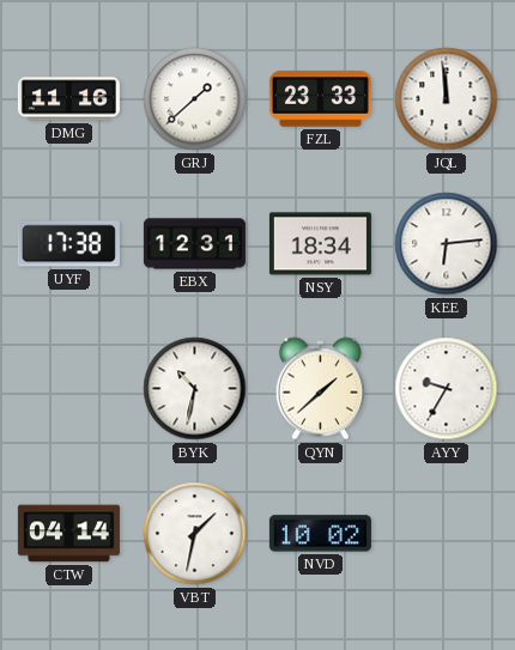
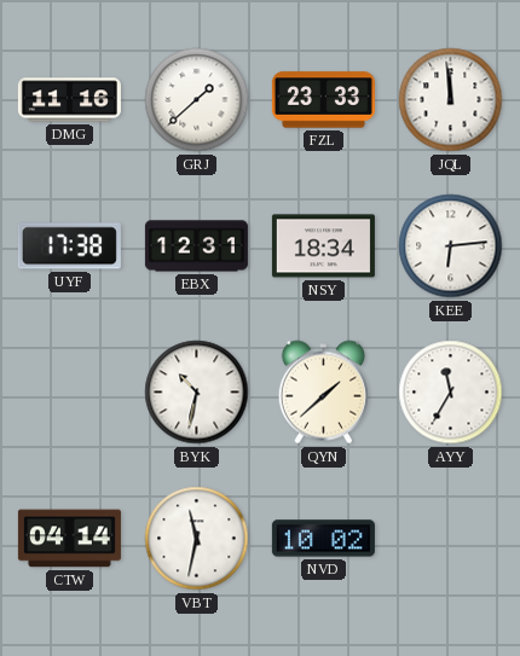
AYY: 9:35 -> 11:35 (451, 393)
VBT: 1:32 -> 11:32 (197, 539)
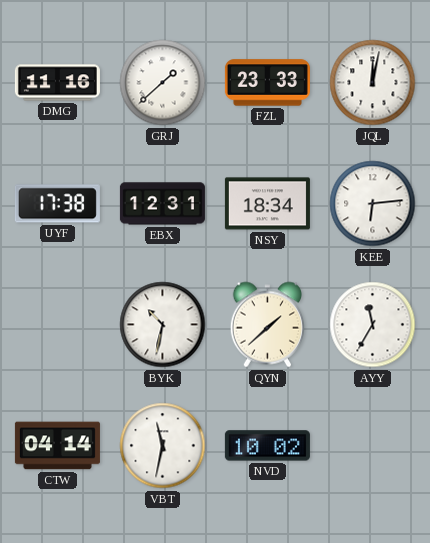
JQL: 11:59 -> 12:02 (373, 83)
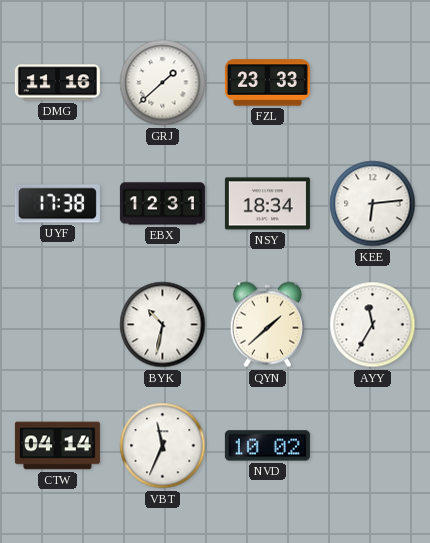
JQL: 12:02 -> none (373, 83)
VBT: 11:32 -> 11:34 (163, 446)
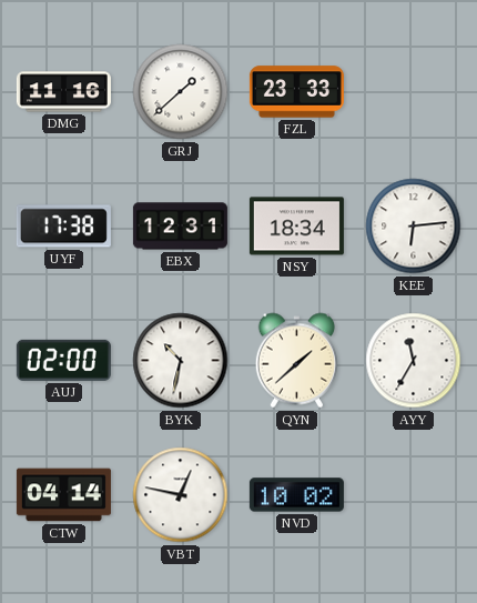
AUJ: none -> 02:00 (63, 360)
VBT: 11:34 -> 12:47 (181, 495)
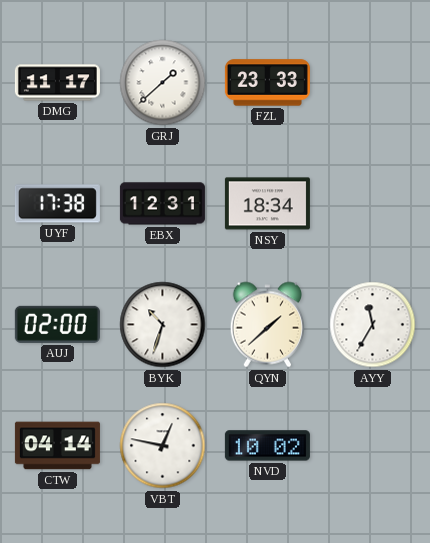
DMG: 11:16 -> 11:17 (57, 83)
KEE: 6:14 -> none (414, 227)
BYK: 10:32 -> 10:33 (163, 325)
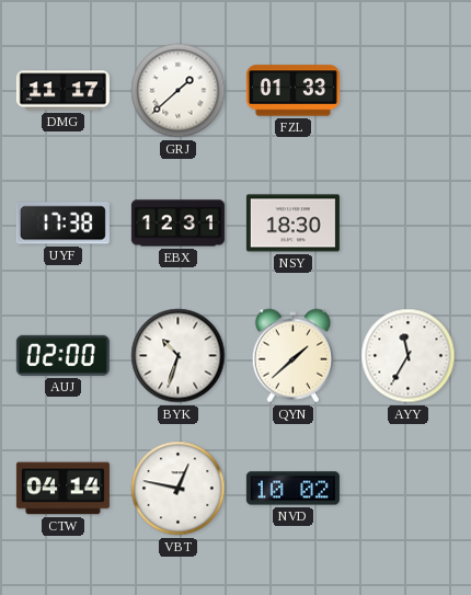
FZL: 23:33 -> 01:33 (292, 91)
NSY: 18:34 -> 18:30 (292, 224)
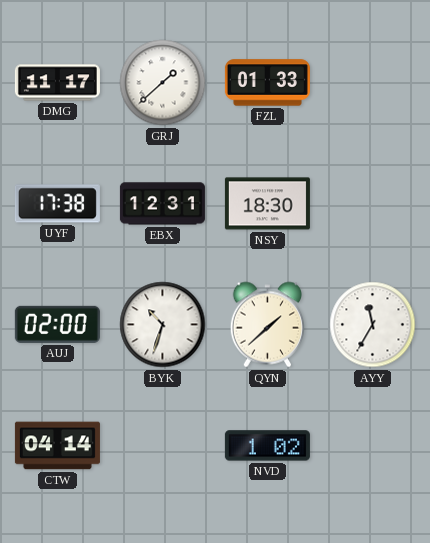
VBT: 12:47 -> none (179, 489)
NVD: 10:02 -> 1:02 (267, 446)
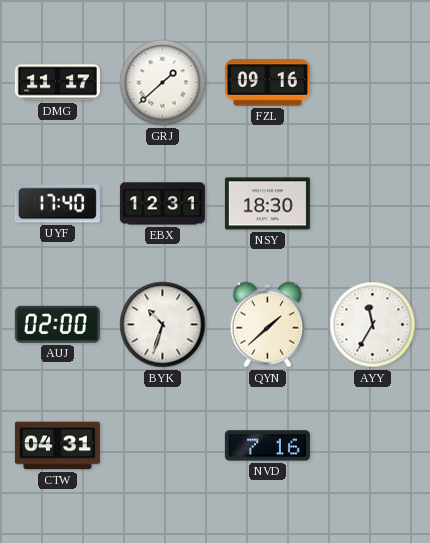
FZL: 01:33 -> 09:16 (267, 83)
UYF: 17:38 -> 17:40 (57, 204)
CTW: 04:14 -> 04:31 (57, 446)
NVD: 1:02 -> 7:16 (267, 446)
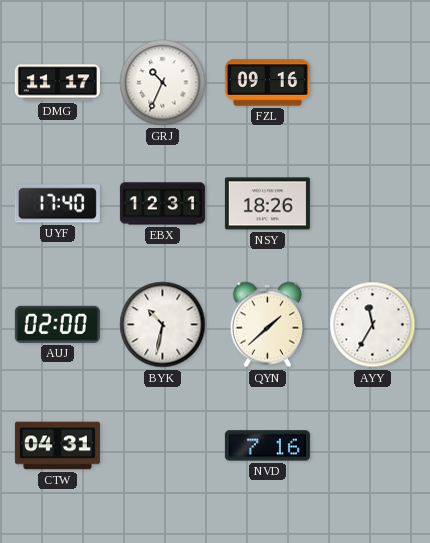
GRJ: 1:38 -> 10:34 (163, 83)
NSY: 18:30 -> 18:26 (267, 204)
BYK: 10:33 -> 10:32 (163, 325)
